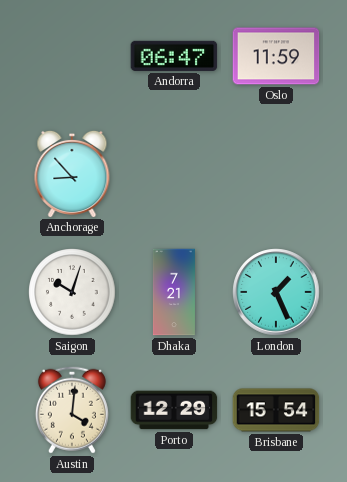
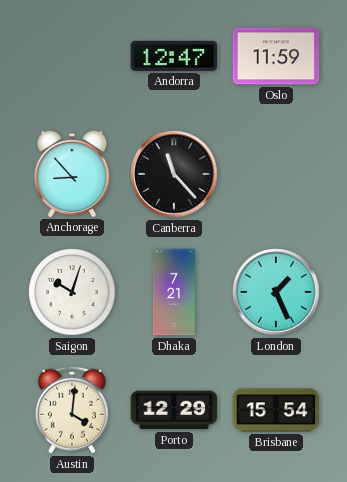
Andorra: 06:47 -> 12:47 (174, 56)
Canberra: none -> 11:23 (174, 174)
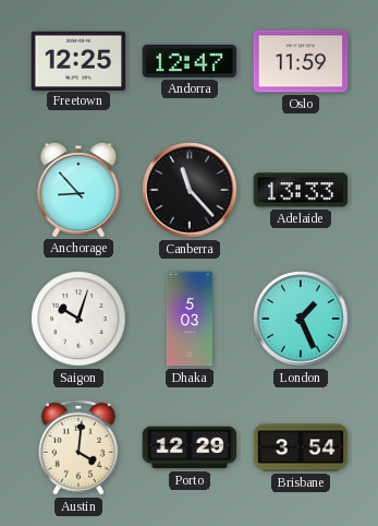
Freetown: none -> 12:25 (78, 60)
Adelaide: none -> 13:33 (301, 190)
Dhaka: 7:21 -> 5:03 (190, 319)
Brisbane: 15:54 -> 3:54 (301, 447)
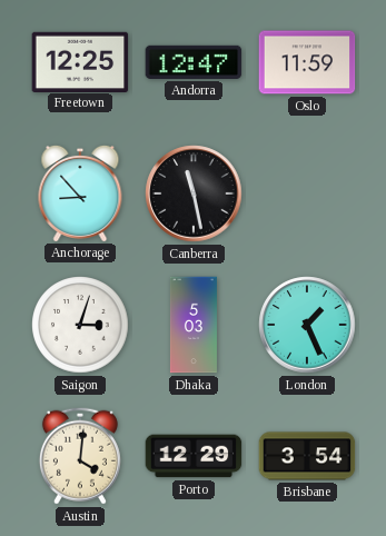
Canberra: 11:23 -> 11:28 (194, 193)
Adelaide: 13:33 -> none (301, 190)
Saigon: 10:03 -> 3:03 (80, 325)
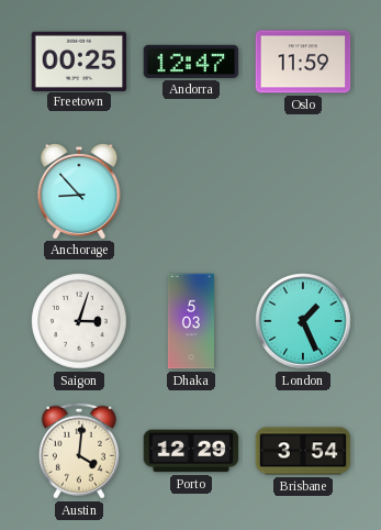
Freetown: 12:25 -> 00:25 (79, 60)
Canberra: 11:28 -> none (194, 193)
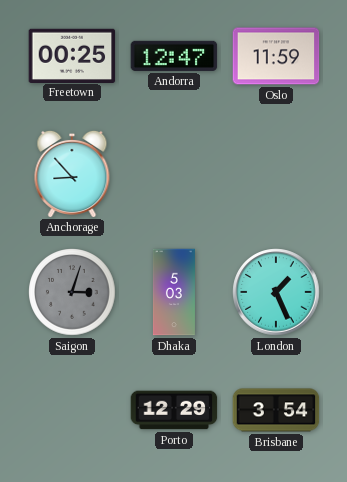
Saigon dial: white -> grey (72, 292)
Austin: 4:01 -> none (79, 451)
